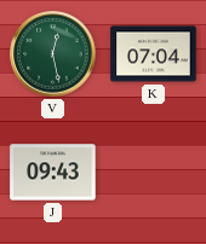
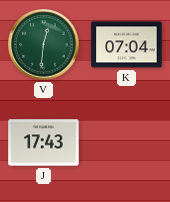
V: 12:28 -> 12:31 (44, 45)
J: 09:43 -> 17:43 (44, 143)
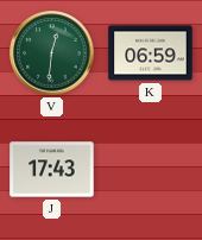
K: 07:04 -> 06:59 (151, 53)
